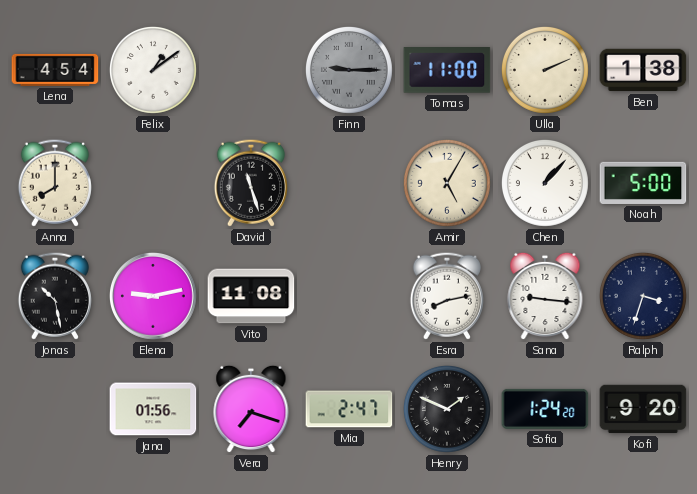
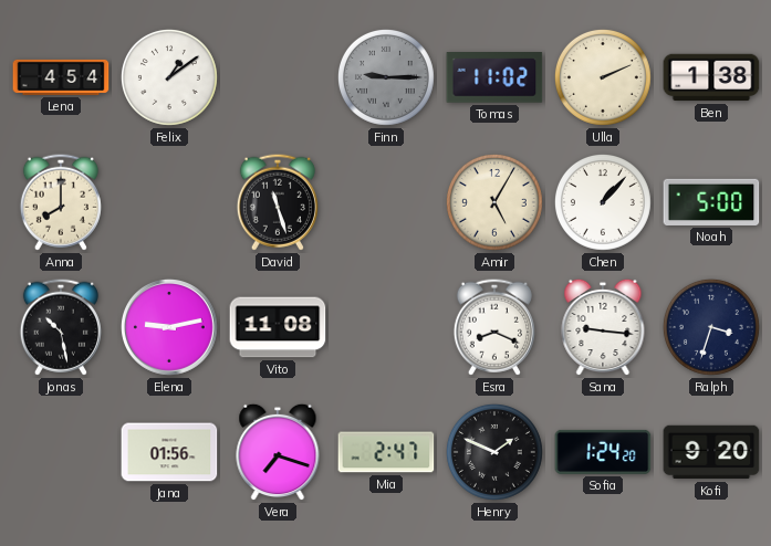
Tomas: 11:00 -> 11:02 (494, 78)
Esra: 8:13 -> 8:19 (494, 327)
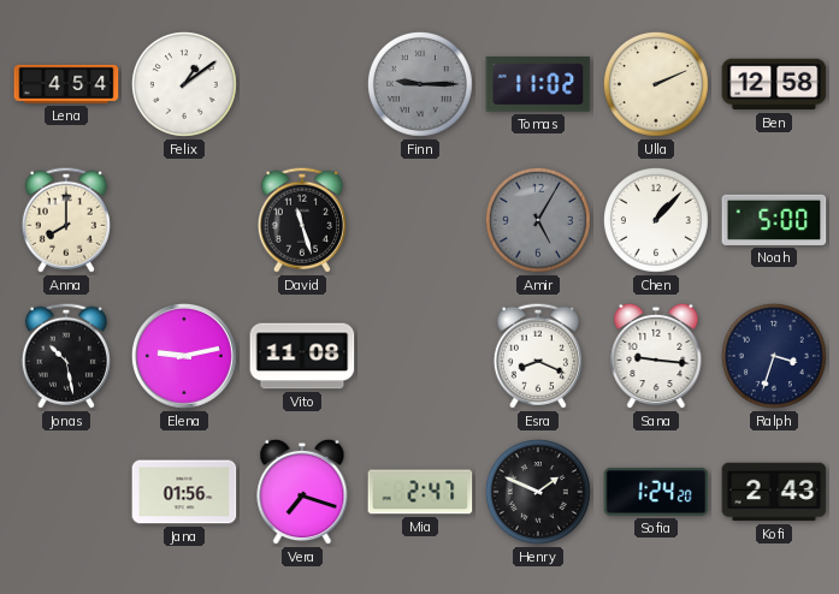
Ben: 1:38 -> 12:58 (774, 84)
Amir dial: cream -> grey (538, 220)
Kofi: 9:20 -> 2:43 (774, 492)
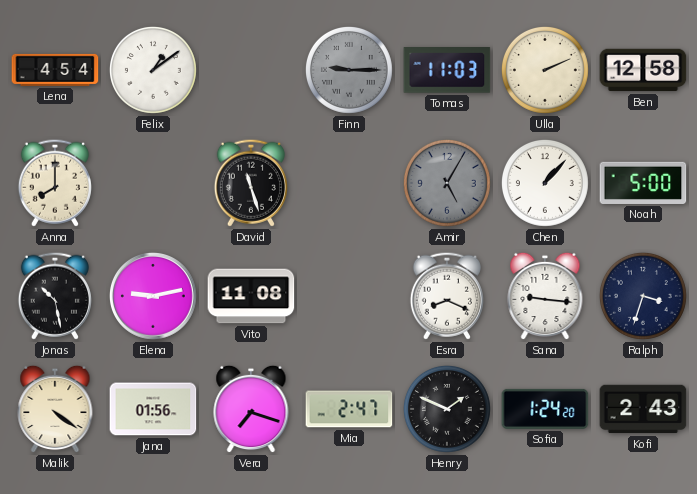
Tomas: 11:02 -> 11:03 (447, 71)
Malik: none -> 4:21 (55, 409)
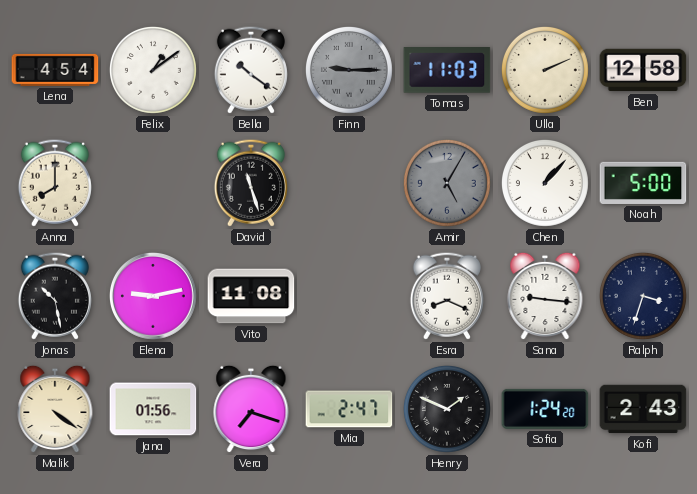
Bella: none -> 10:21 (251, 70)
